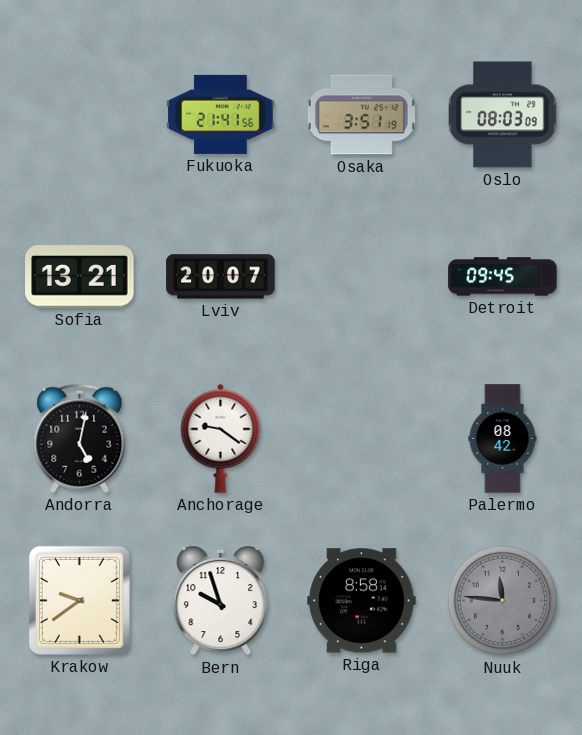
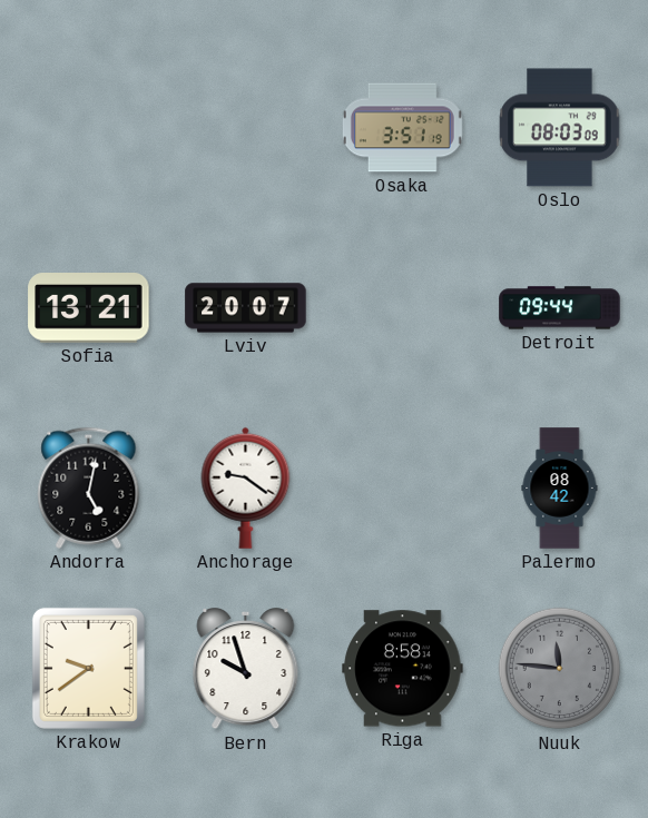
Fukuoka: 21:41 -> none (221, 114)
Detroit: 09:45 -> 09:44 (560, 308)
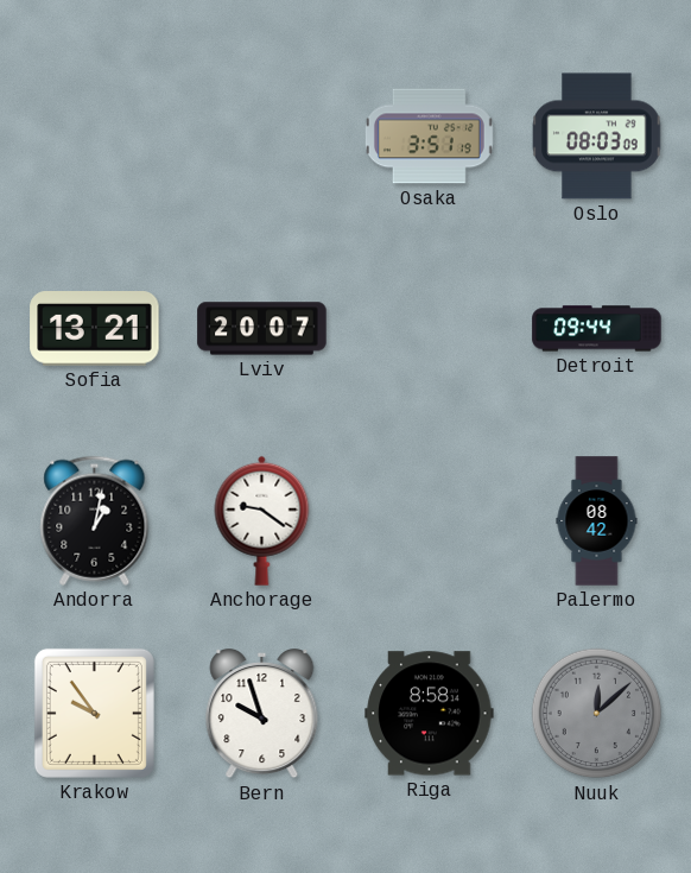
Andorra: 5:02 -> 1:02 (95, 520)
Krakow: 9:39 -> 9:54 (94, 713)
Nuuk: 11:46 -> 12:08 (597, 714)
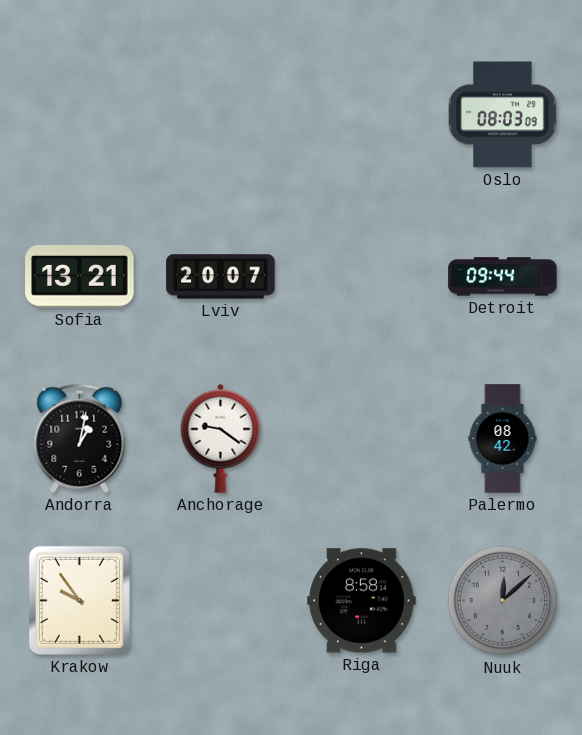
Osaka: 3:51 -> none (429, 137)
Bern: 9:57 -> none (262, 715)
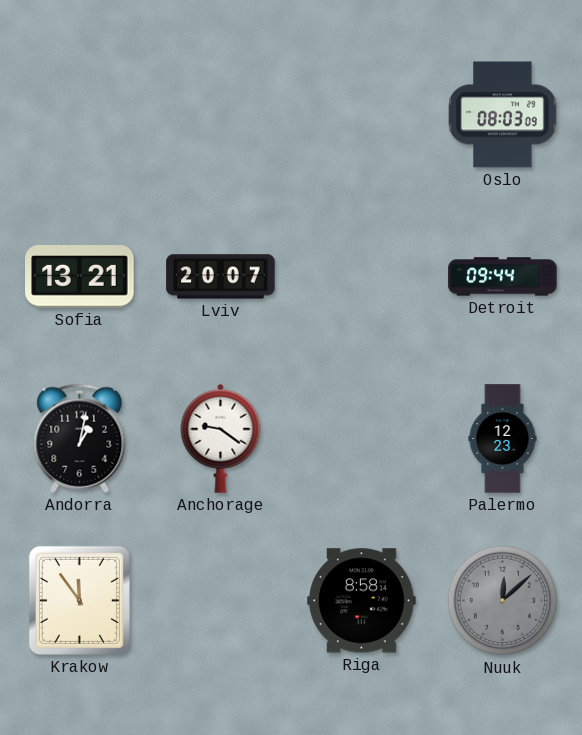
Palermo: 08:42 -> 12:23 (503, 439)
Krakow: 9:54 -> 11:54 (79, 600)
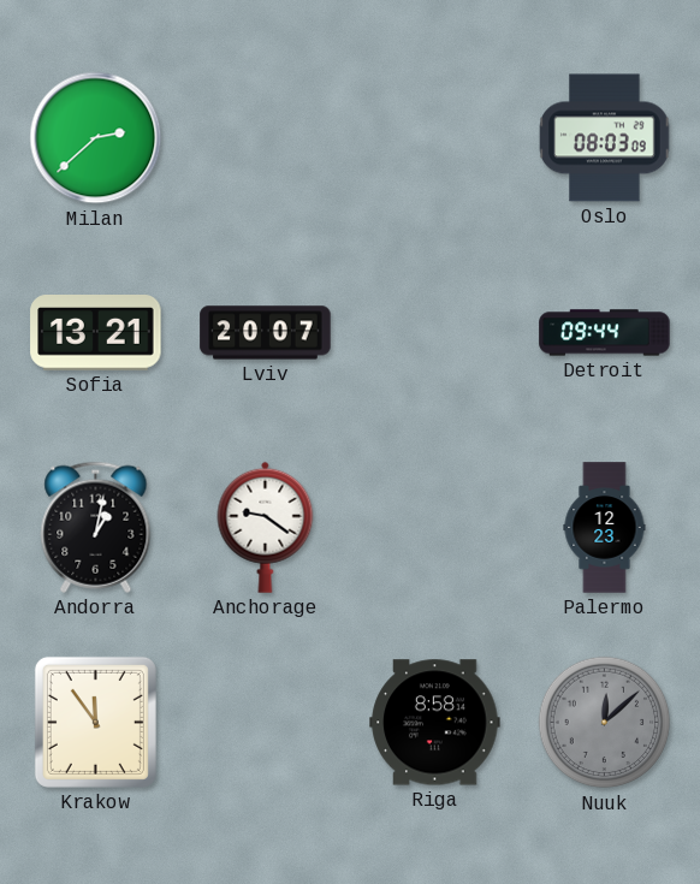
Milan: none -> 2:38 (96, 138)
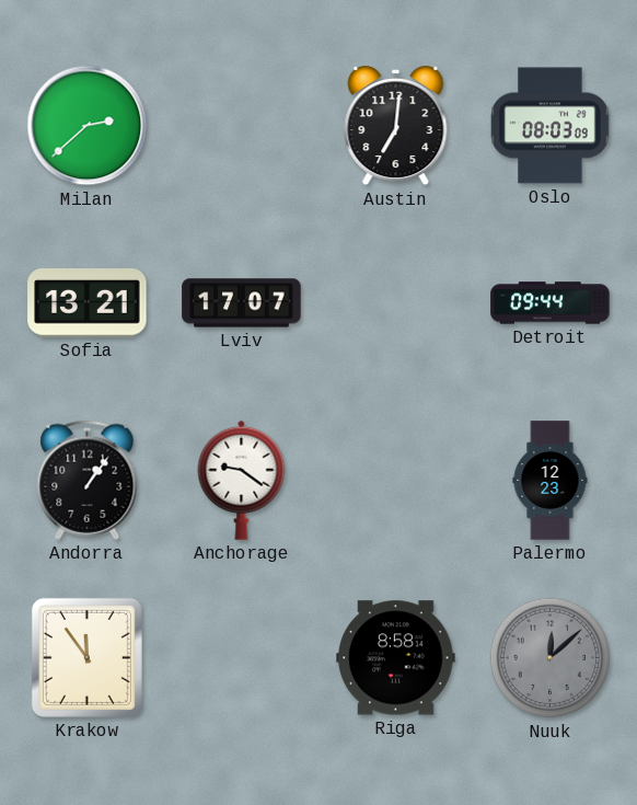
Austin: none -> 7:01 (396, 127)
Lviv: 20:07 -> 17:07 (242, 303)
Andorra: 1:02 -> 1:06 (88, 480)
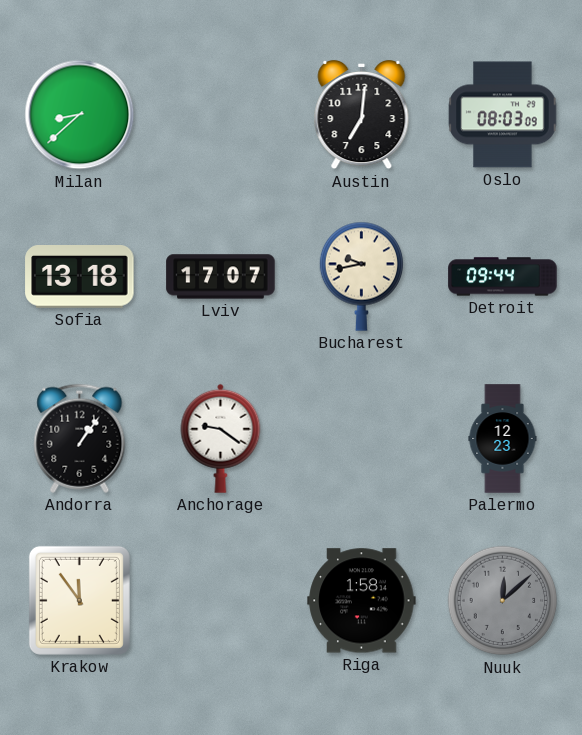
Milan: 2:38 -> 8:38 (80, 115)
Sofia: 13:21 -> 13:18 (80, 277)
Bucharest: none -> 9:43 (361, 276)
Riga: 8:58 -> 1:58 (362, 601)
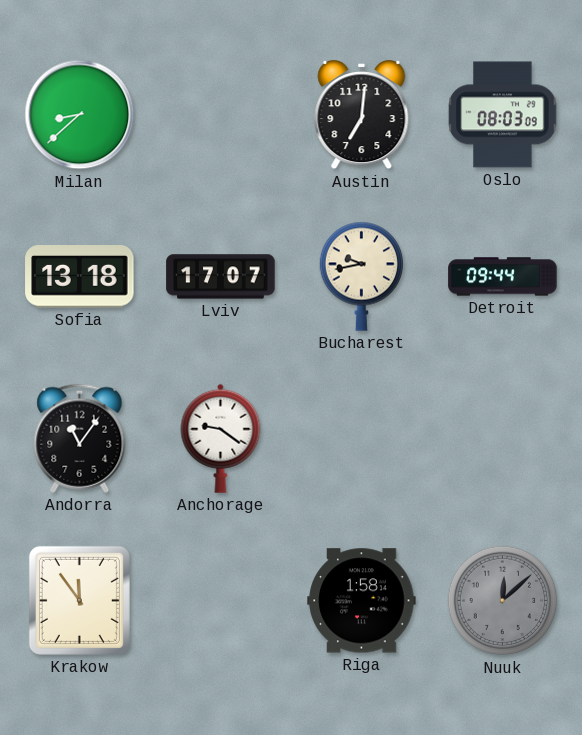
Andorra: 1:06 -> 11:06 (80, 438)
Palermo: 12:23 -> none (503, 439)
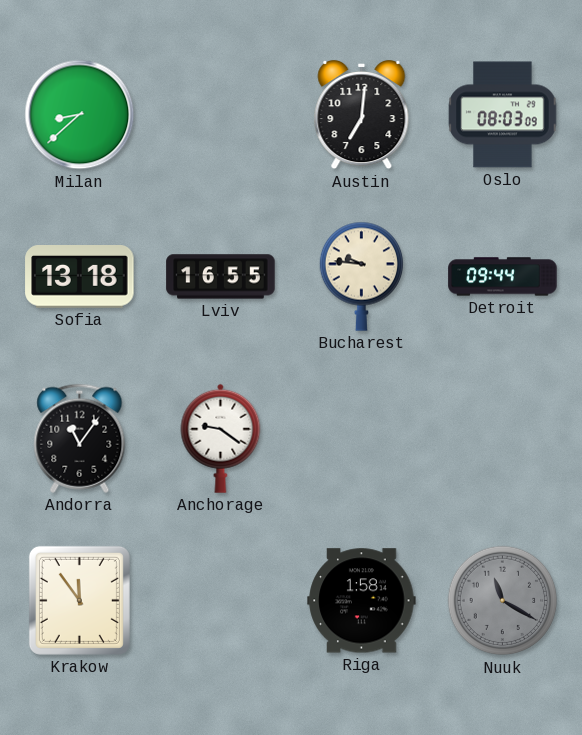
Lviv: 17:07 -> 16:55 (221, 277)
Bucharest: 9:43 -> 9:46 (361, 276)
Nuuk: 12:08 -> 11:20 (503, 601)
